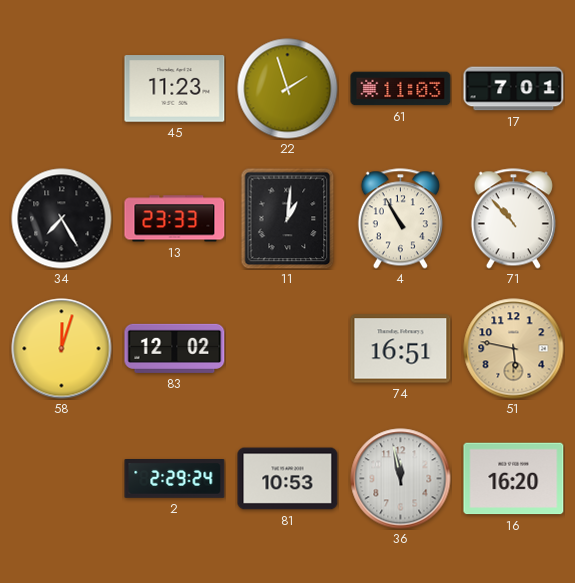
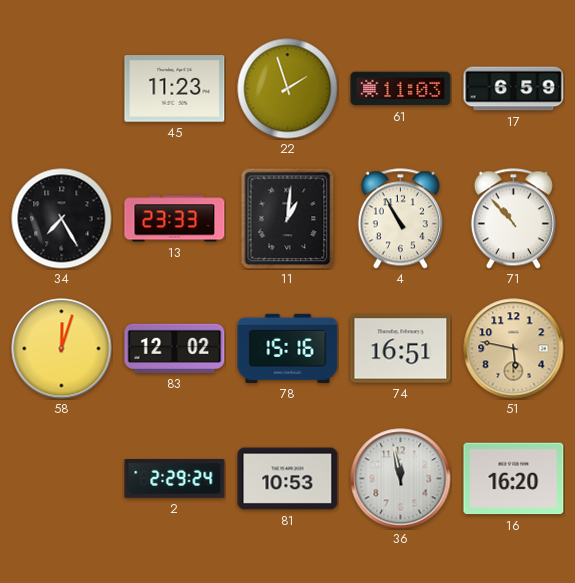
17: 7:01 -> 6:59 (514, 89)
78: none -> 15:16 (288, 348)
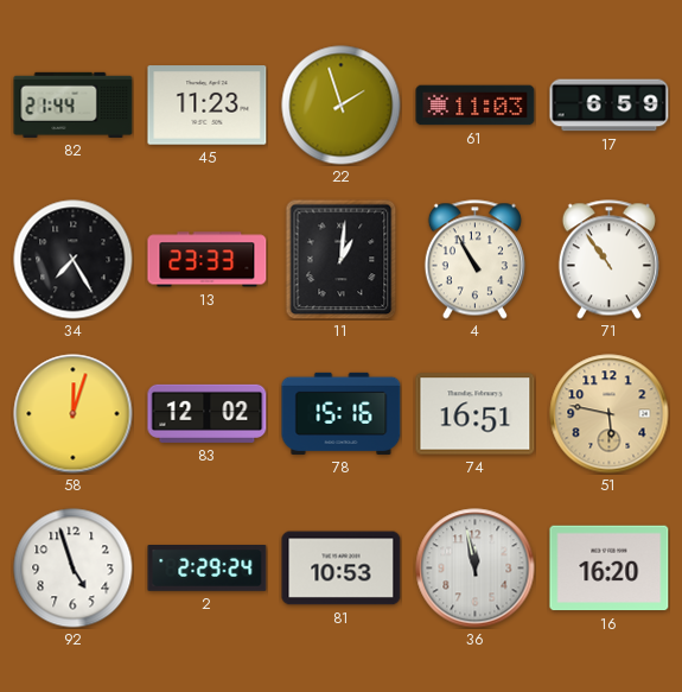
82: none -> 21:44 (74, 104)
71: 10:53 -> 10:54 (608, 260)
92: none -> 4:57 (74, 569)
